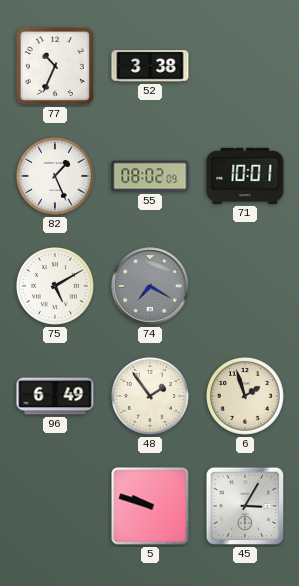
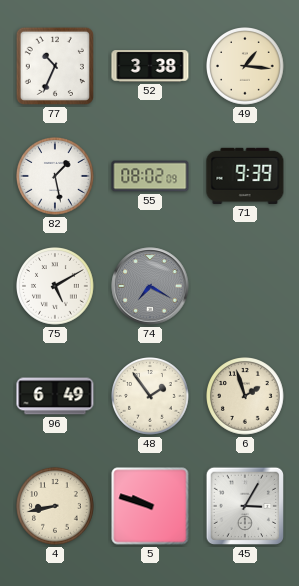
49: none -> 1:16 (246, 67)
82: 1:26 -> 1:28 (56, 177)
71: 10:01 -> 9:39 (245, 176)
4: none -> 8:43 (56, 507)
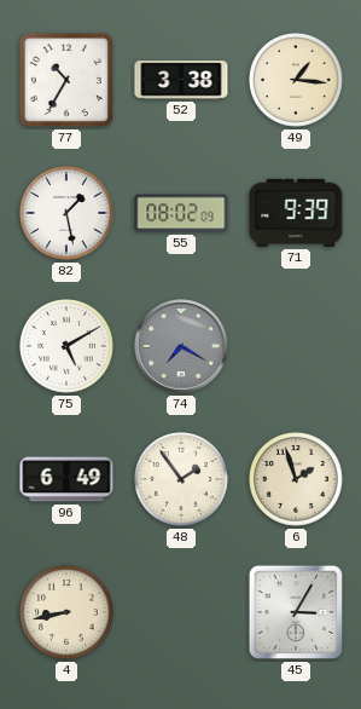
77: 10:34 -> 10:35 (66, 80)
5: 9:48 -> none (150, 506)
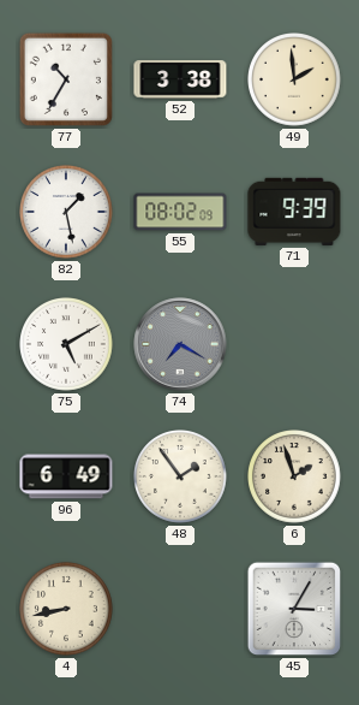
49: 1:16 -> 1:59 (295, 81)
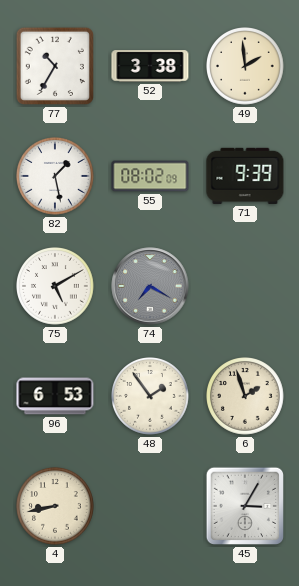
96: 6:49 -> 6:53 (55, 396)
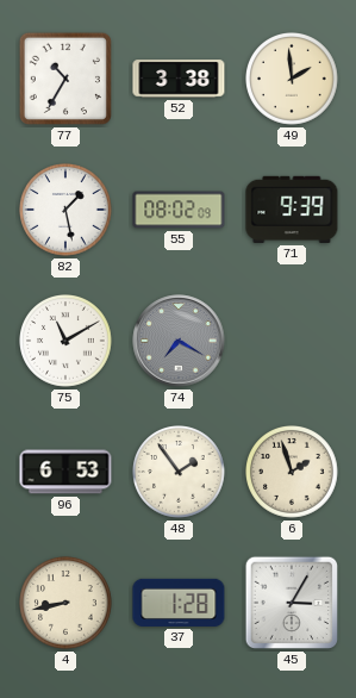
75: 5:10 -> 11:10 (67, 342)
37: none -> 1:28 (179, 603)
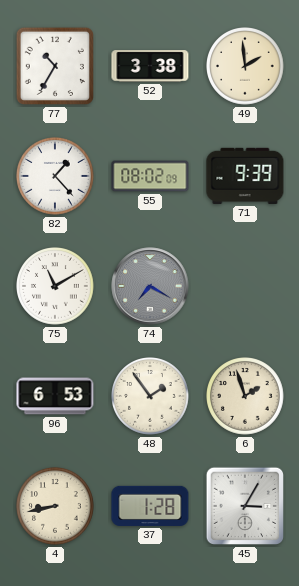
82: 1:28 -> 1:23 (56, 177)
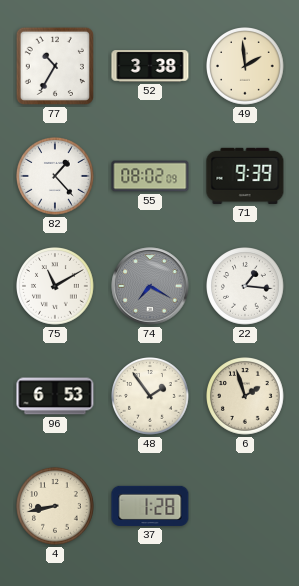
22: none -> 1:16 (246, 287)
45: 3:05 -> none (245, 506)
